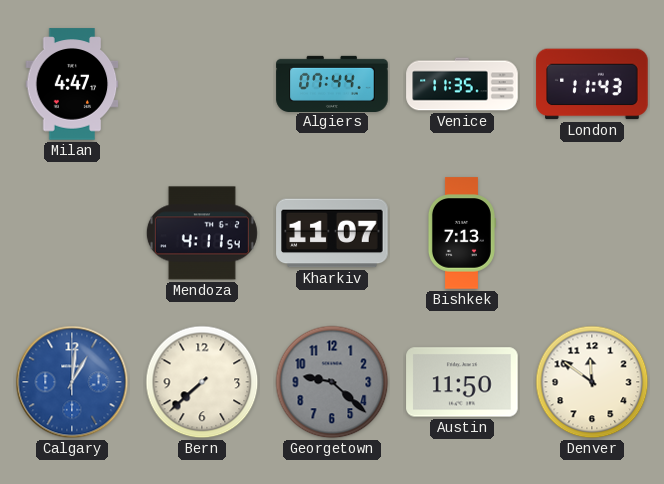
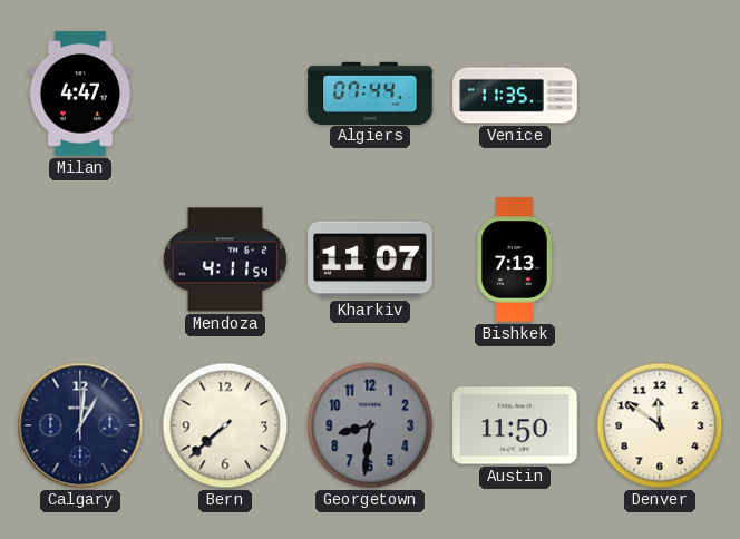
London: 11:43 -> none (592, 84)
Calgary dial: blue -> navy (80, 425)
Georgetown: 9:22 -> 8:31 (370, 425)
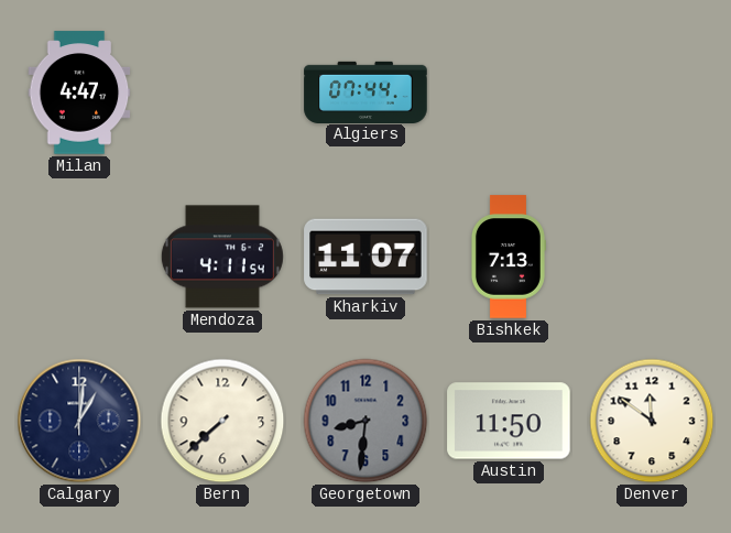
Venice: 11:35 -> none (515, 94)
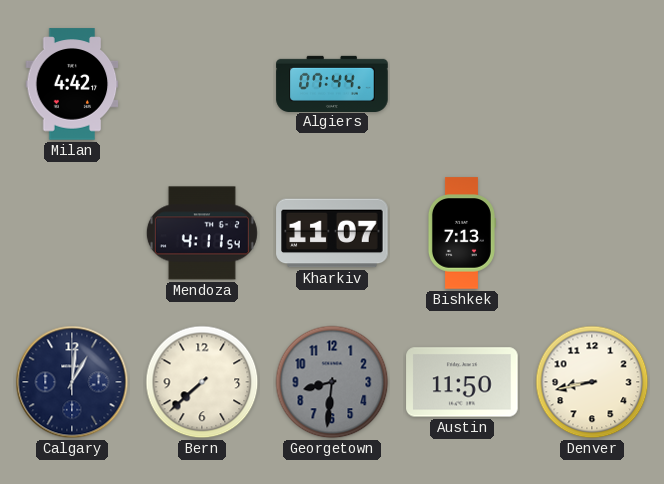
Milan: 4:47 -> 4:42 (72, 84)
Denver: 11:51 -> 8:43 (592, 382)
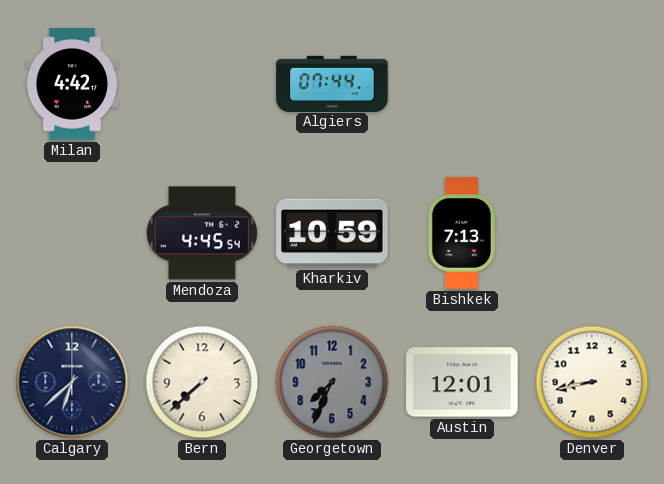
Mendoza: 4:11 -> 4:45 (202, 233)
Kharkiv: 11:07 -> 10:59 (332, 233)
Calgary: 1:01 -> 6:38 (72, 382)
Georgetown: 8:31 -> 7:34 (332, 382)
Austin: 11:50 -> 12:01 (462, 382)
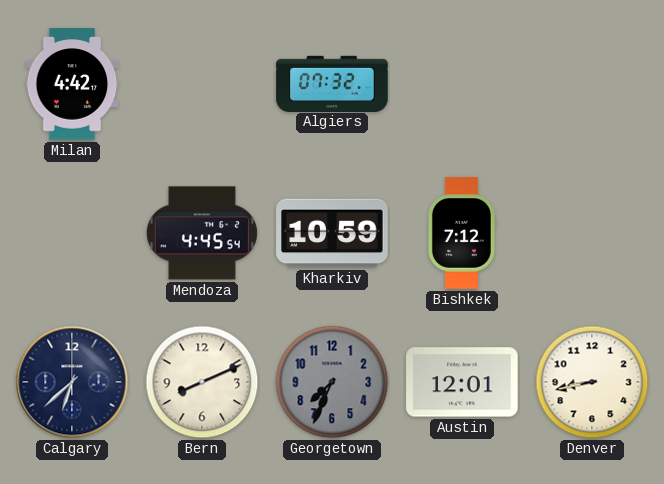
Algiers: 07:44 -> 07:32 (332, 83)
Bishkek: 7:13 -> 7:12 (461, 233)
Bern: 7:38 -> 8:11 (202, 382)
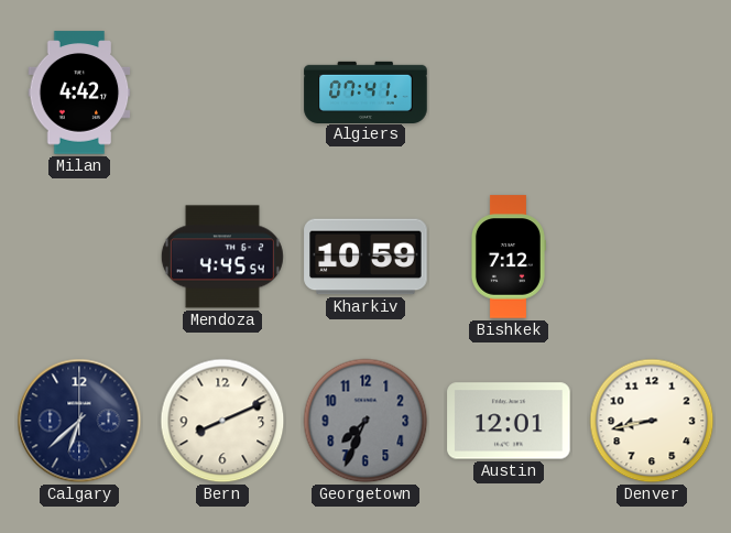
Algiers: 07:32 -> 07:41 (365, 91)
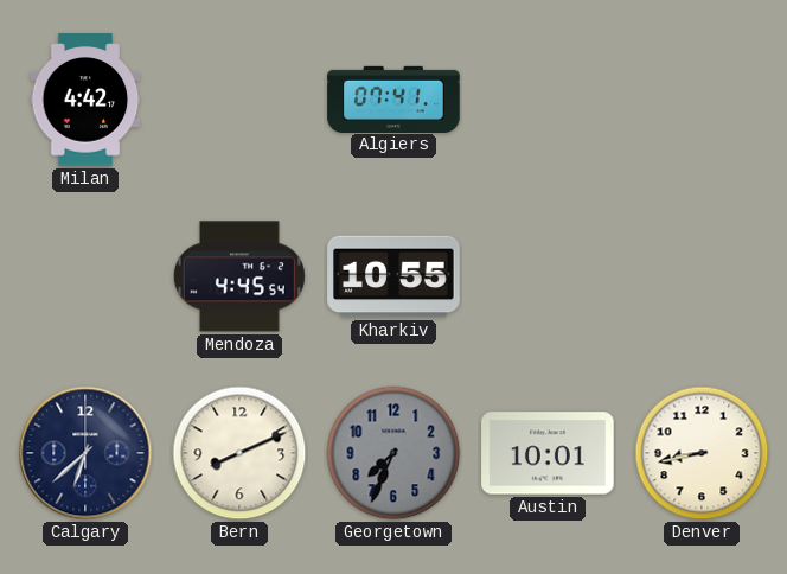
Kharkiv: 10:59 -> 10:55 (393, 276)
Bishkek: 7:12 -> none (508, 257)
Austin: 12:01 -> 10:01 (548, 453)
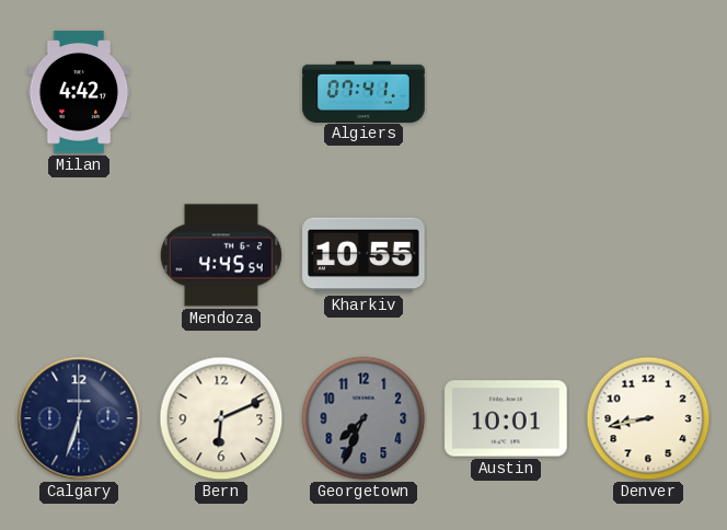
Calgary: 6:38 -> 6:33 (79, 418)
Bern: 8:11 -> 6:11 (221, 418)
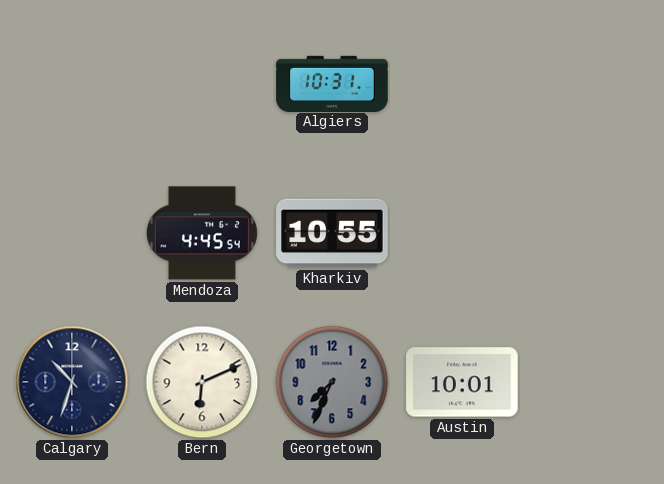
Milan: 4:42 -> none (79, 92)
Algiers: 07:41 -> 10:31 (332, 83)
Calgary: 6:33 -> 10:33 (72, 382)
Denver: 8:43 -> none (648, 418)
